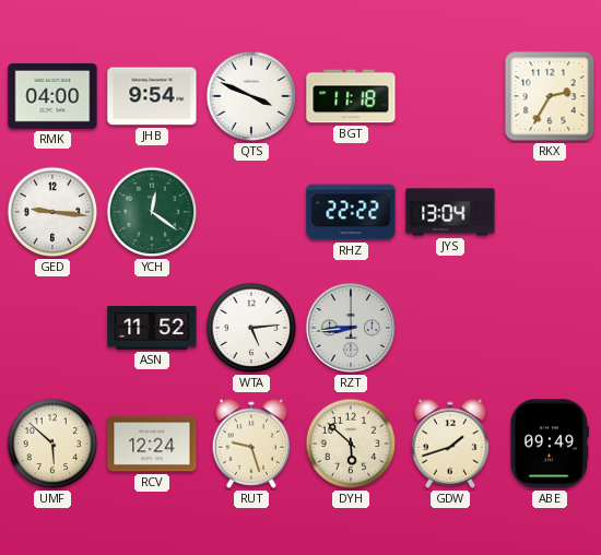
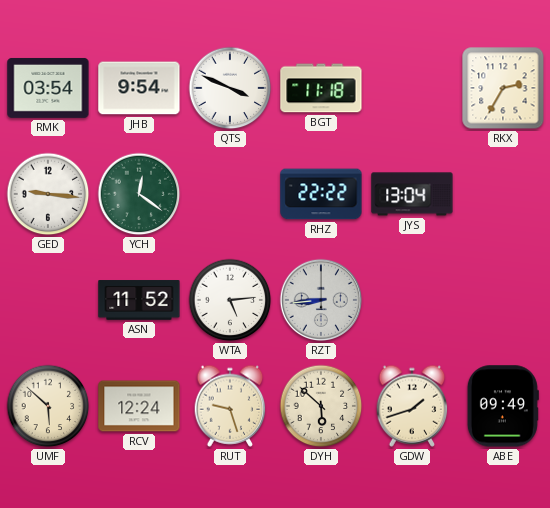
RMK: 04:00 -> 03:54 (48, 88)
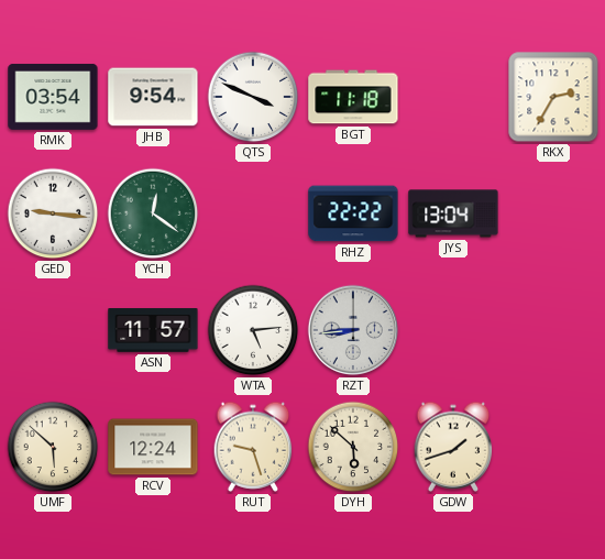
ASN: 11:52 -> 11:57 (153, 330)
ABE: 09:49 -> none (503, 406)
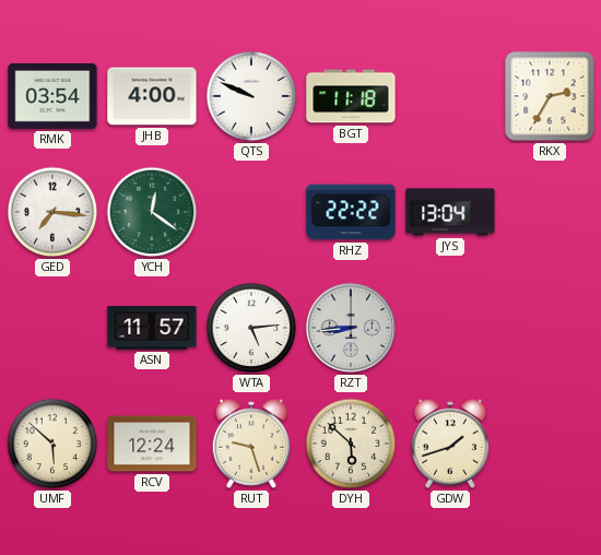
JHB: 9:54 -> 4:00 (152, 96)
QTS: 3:49 -> 9:49 (251, 96)
GED: 9:16 -> 7:16 (52, 212)
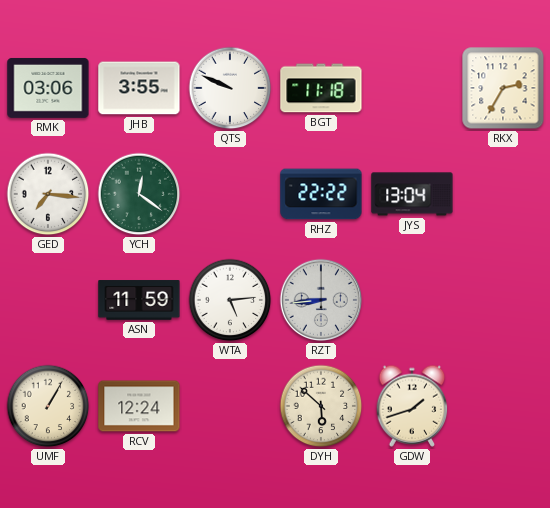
RMK: 03:54 -> 03:06 (48, 88)
JHB: 4:00 -> 3:55 (139, 88)
ASN: 11:57 -> 11:59 (139, 300)
UMF: 5:52 -> 1:05 (48, 406)
RUT: 9:27 -> none (251, 444)
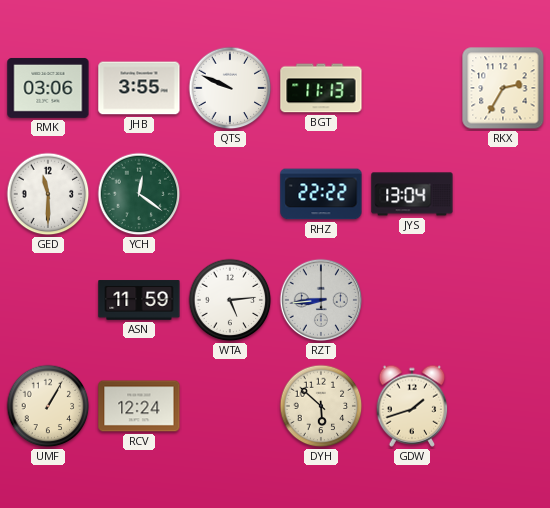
BGT: 11:18 -> 11:13 (321, 88)
GED: 7:16 -> 11:30 (48, 194)
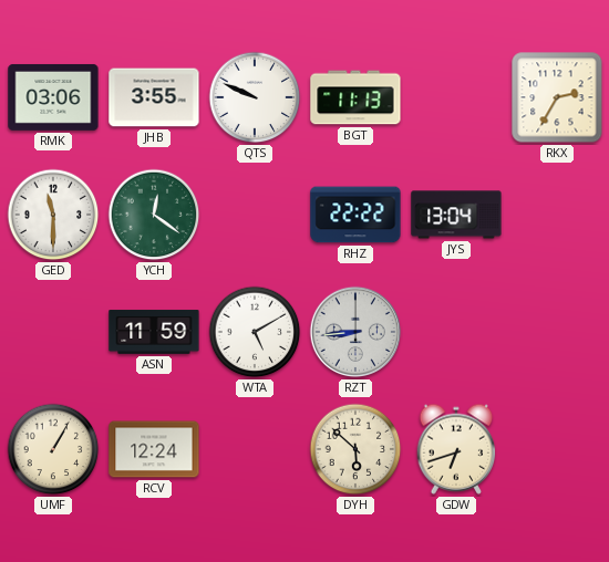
WTA: 5:14 -> 5:10 (255, 332)
GDW: 1:42 -> 6:42 (456, 449)
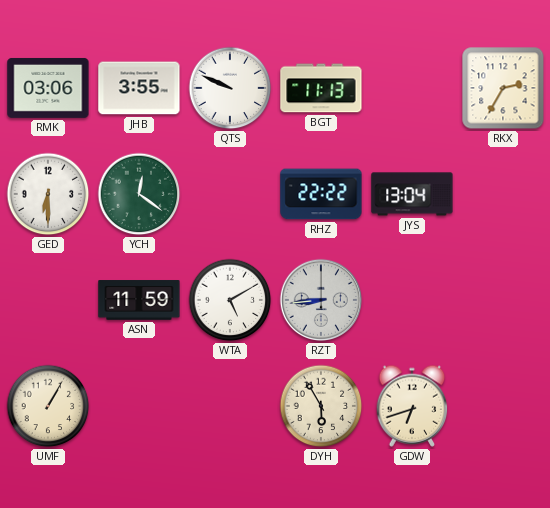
GED: 11:30 -> 6:30 (48, 194)
RCV: 12:24 -> none (154, 449)
DYH: 5:52 -> 5:55 (321, 406)
